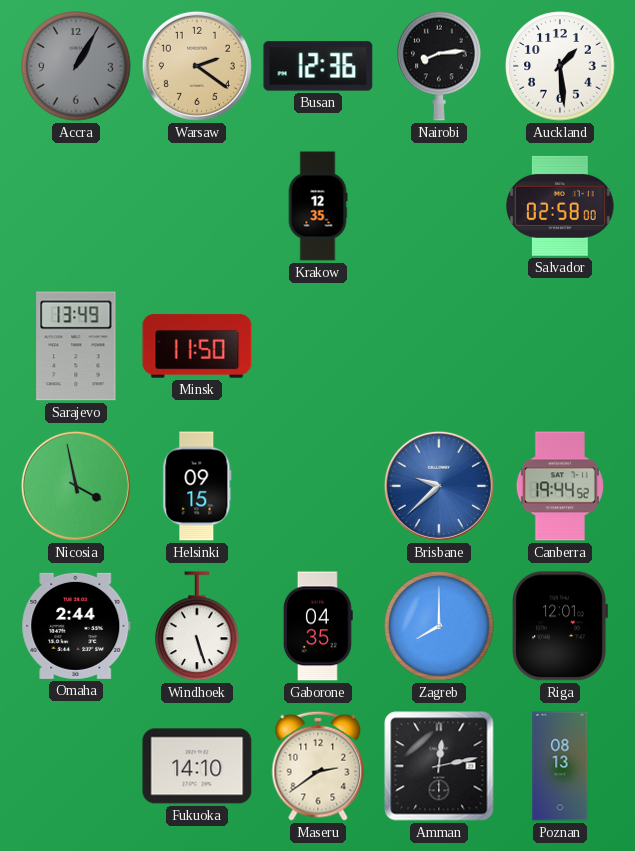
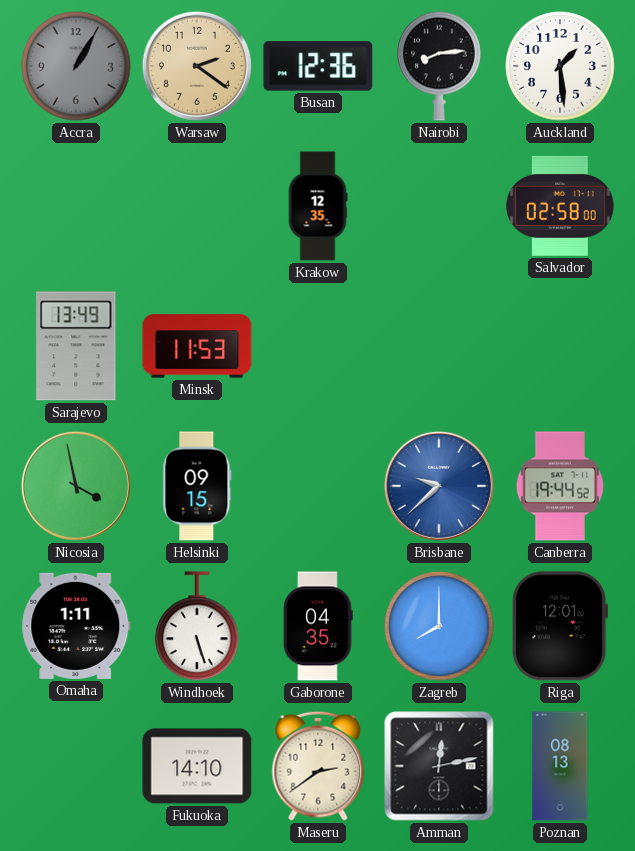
Minsk: 11:50 -> 11:53 (197, 346)
Omaha: 2:44 -> 1:11 (76, 626)
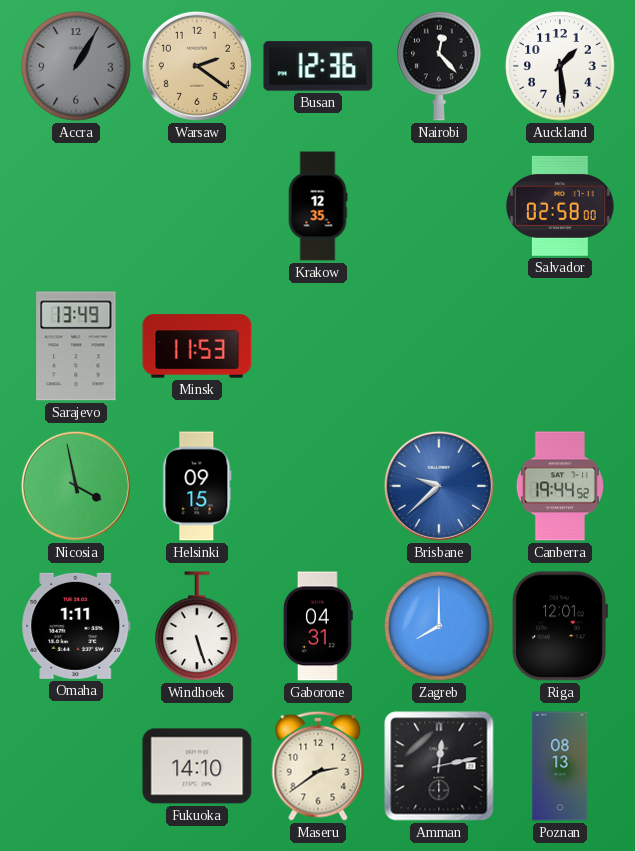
Nairobi: 8:14 -> 12:23 (439, 66)
Gaborone: 04:35 -> 04:31 (319, 626)
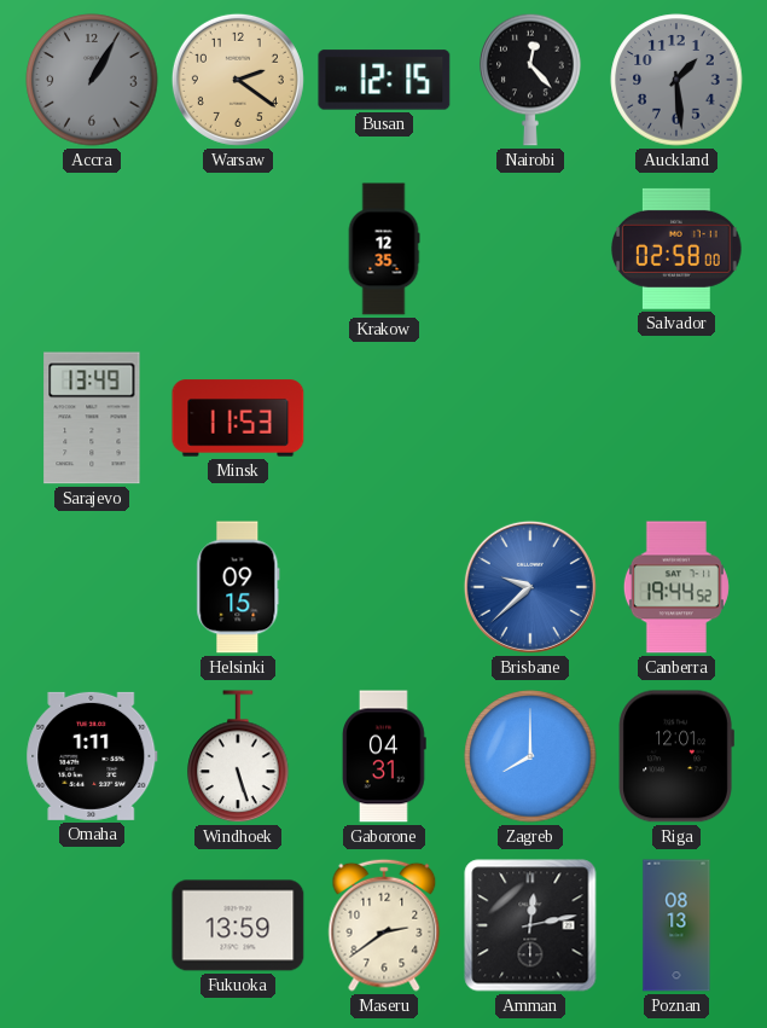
Busan: 12:36 -> 12:15 (384, 80)
Auckland dial: white -> grey (676, 80)
Nicosia: 3:58 -> none (76, 486)
Fukuoka: 14:10 -> 13:59 (238, 925)
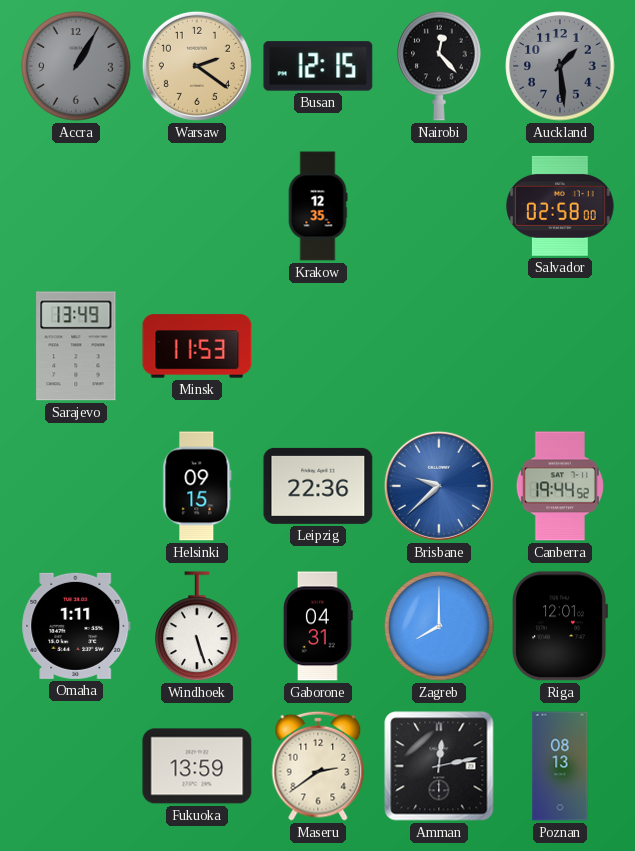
Leipzig: none -> 22:36 (318, 486)
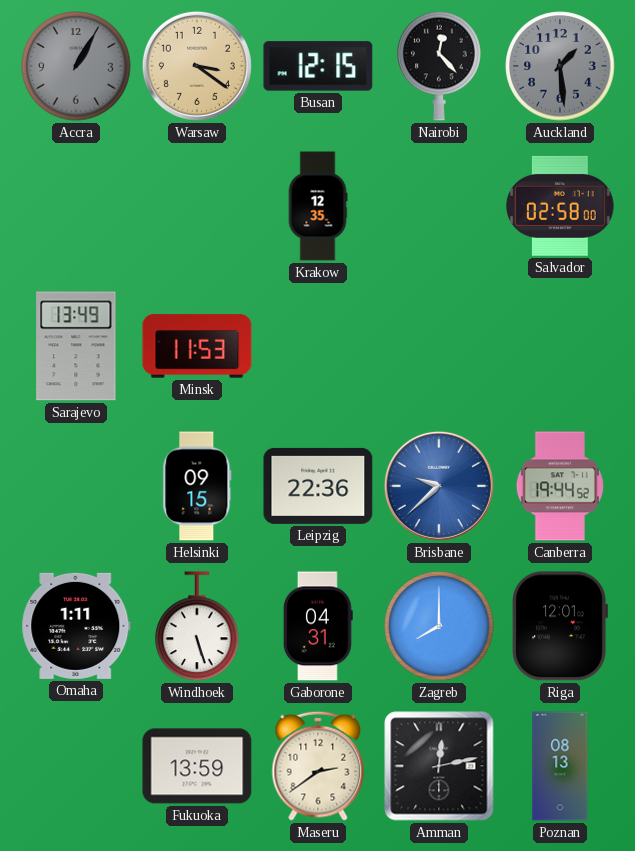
Warsaw: 2:21 -> 3:21 (197, 66)
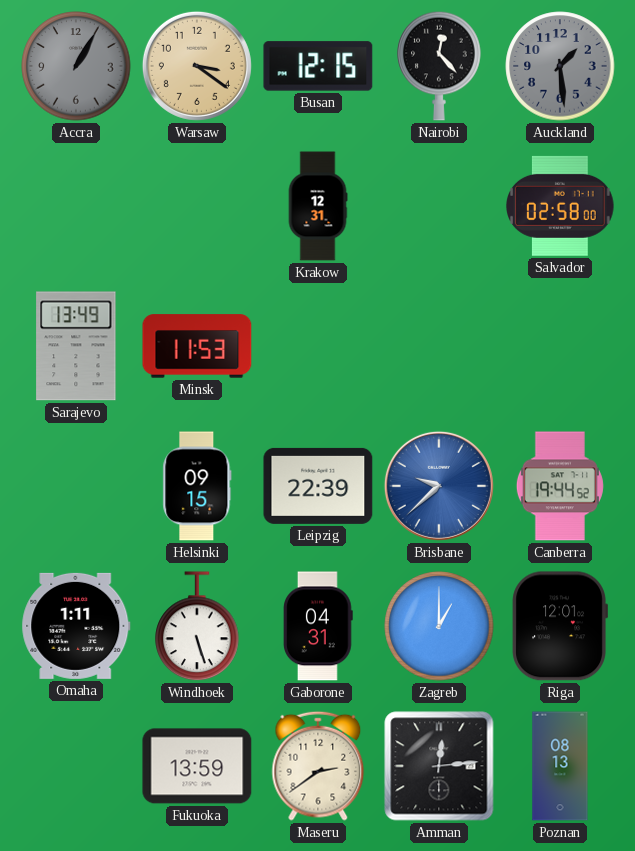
Krakow: 12:35 -> 12:31 (318, 206)
Leipzig: 22:36 -> 22:39 (318, 486)
Zagreb: 8:00 -> 1:00 (439, 626)
Amman: 12:13 -> 12:14 (439, 766)
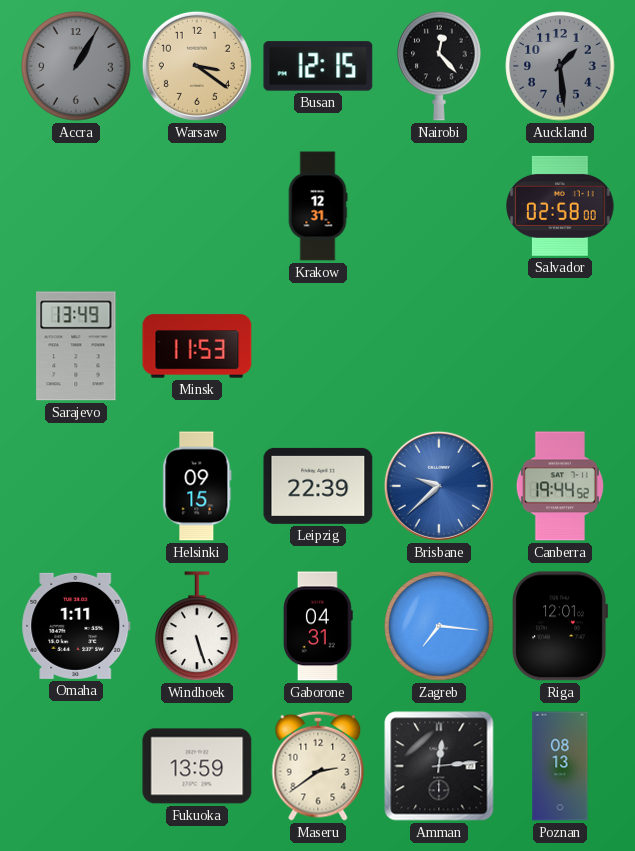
Zagreb: 1:00 -> 7:16 (439, 626)
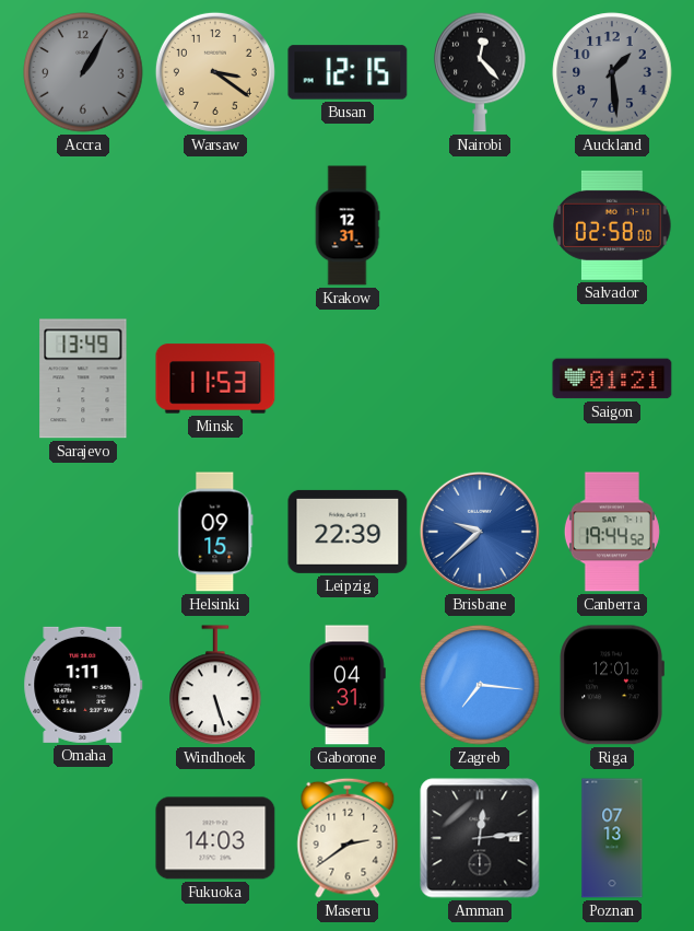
Saigon: none -> 01:21 (612, 379)
Fukuoka: 13:59 -> 14:03 (215, 838)
Poznan: 08:13 -> 07:13 (612, 838)
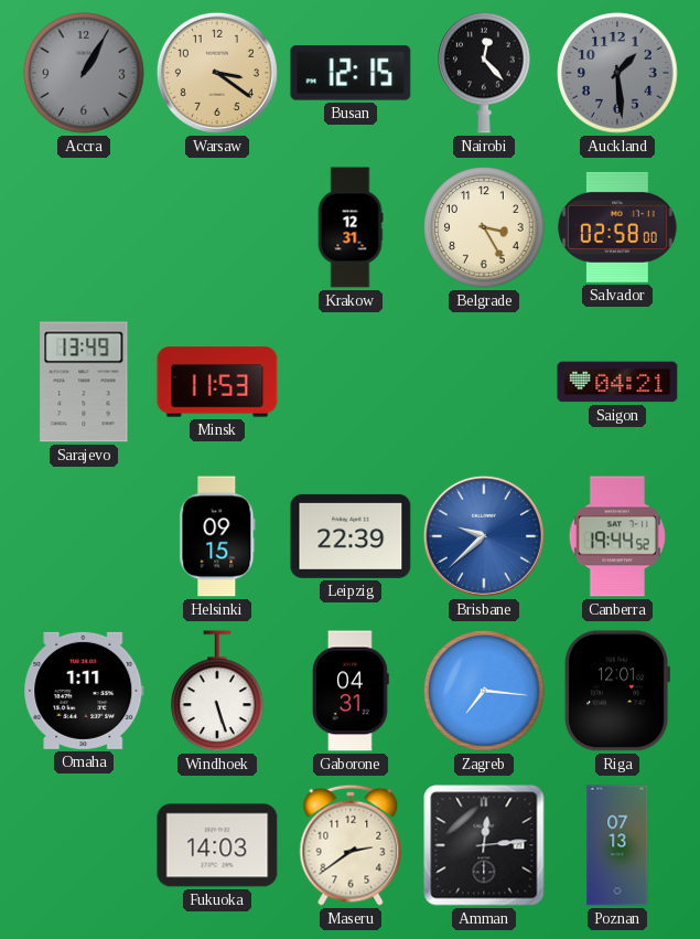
Belgrade: none -> 3:25 (484, 227)
Saigon: 01:21 -> 04:21 (617, 382)
